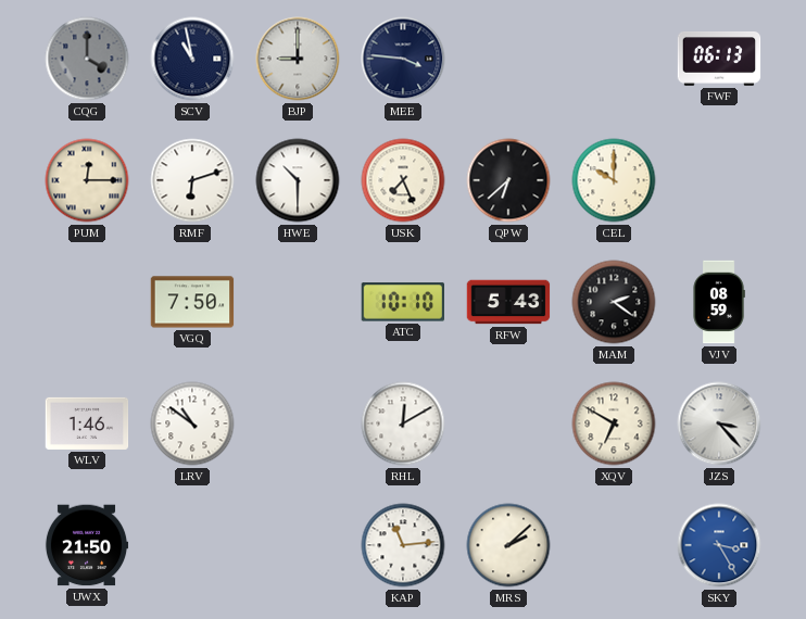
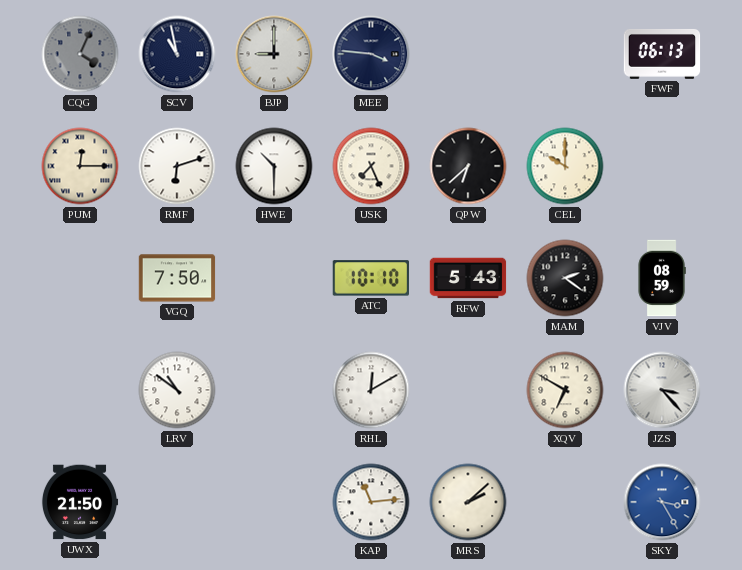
CQG: 4:00 -> 4:04 (80, 54)
WLV: 1:46 -> none (87, 424)
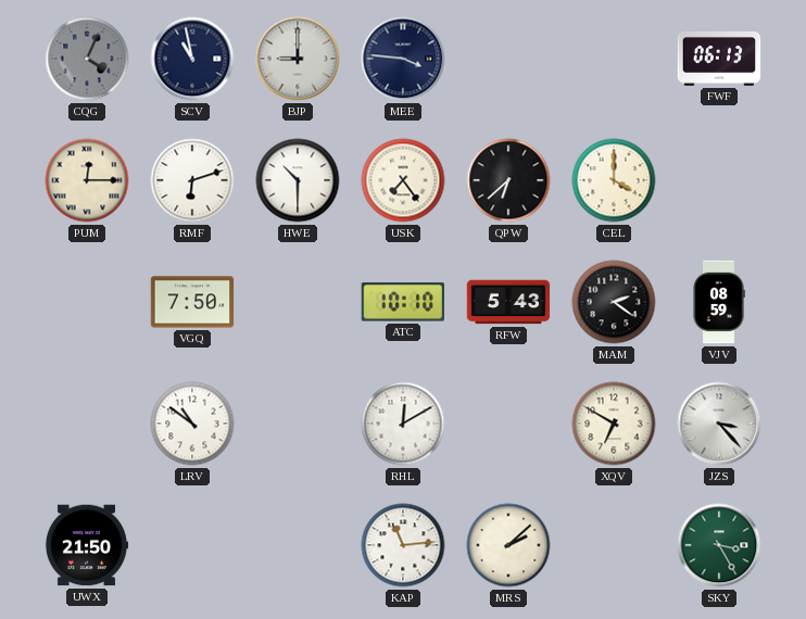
USK: 7:26 -> 7:24 (403, 180)
CEL: 10:00 -> 4:00 (614, 180)
SKY dial: blue -> green (719, 545)
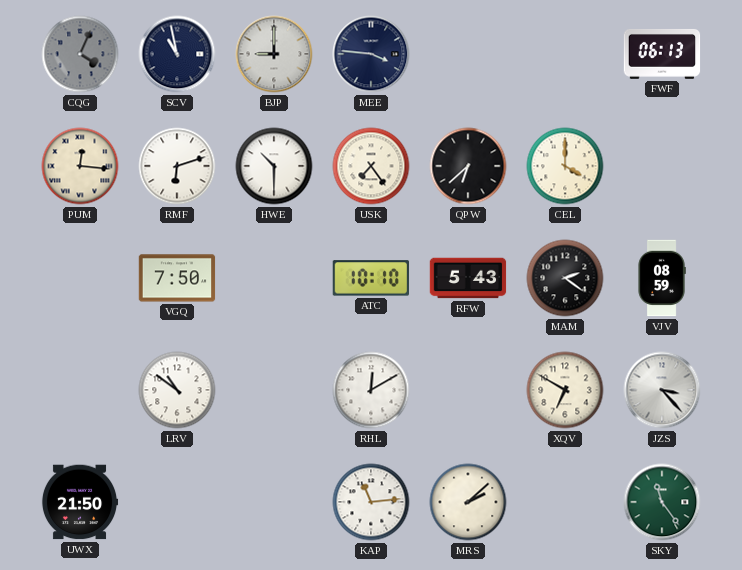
PUM: 12:15 -> 12:16 (80, 166)
SKY: 3:25 -> 11:24 (662, 502)
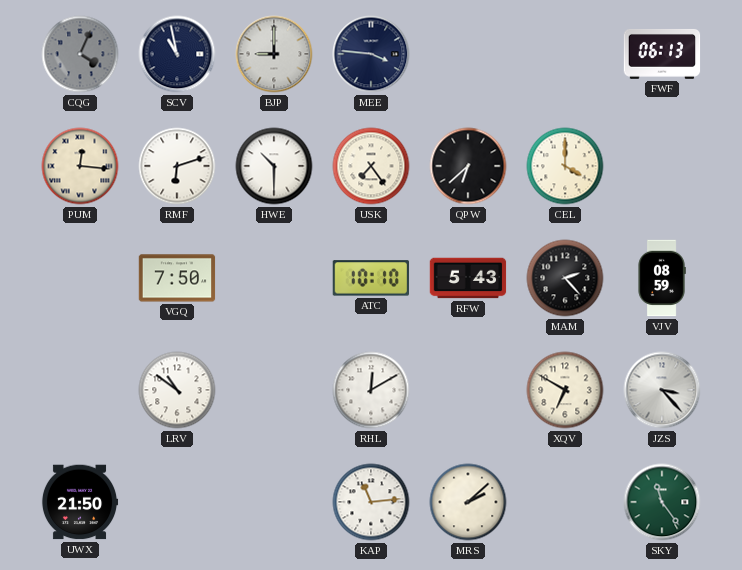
MAM: 2:21 -> 2:23 (565, 278)
